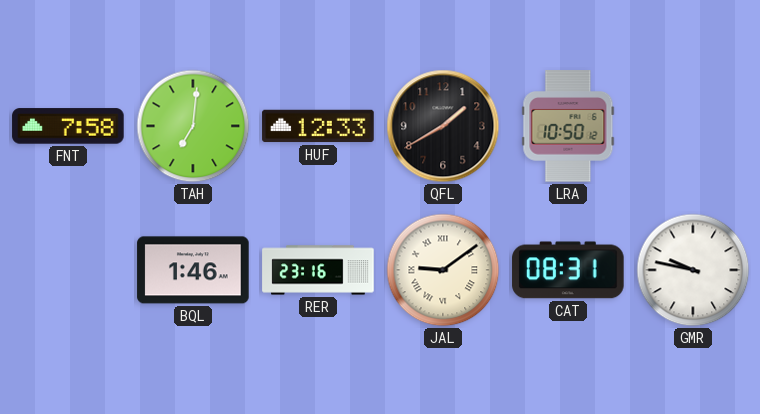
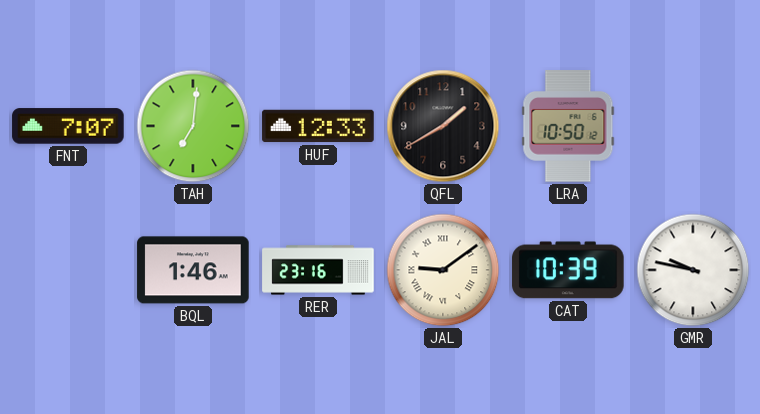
FNT: 7:58 -> 7:07 (68, 126)
CAT: 08:31 -> 10:39 (568, 270)
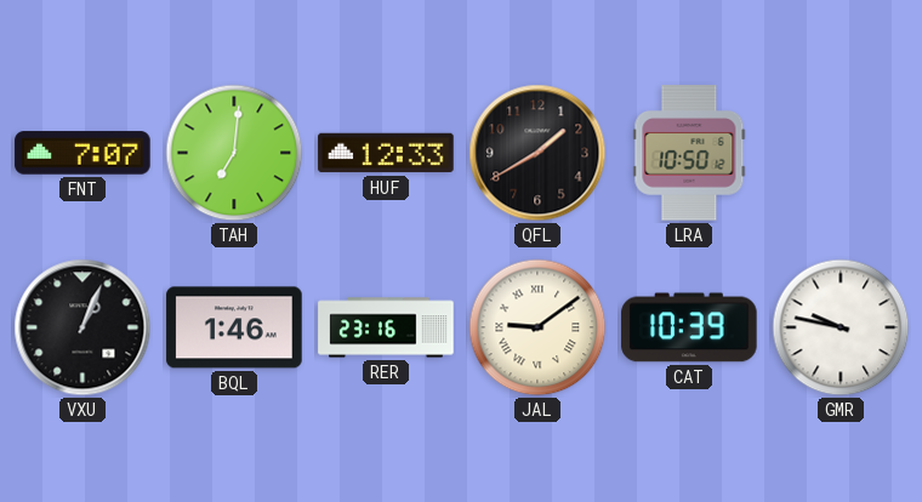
VXU: none -> 1:04 (82, 327)
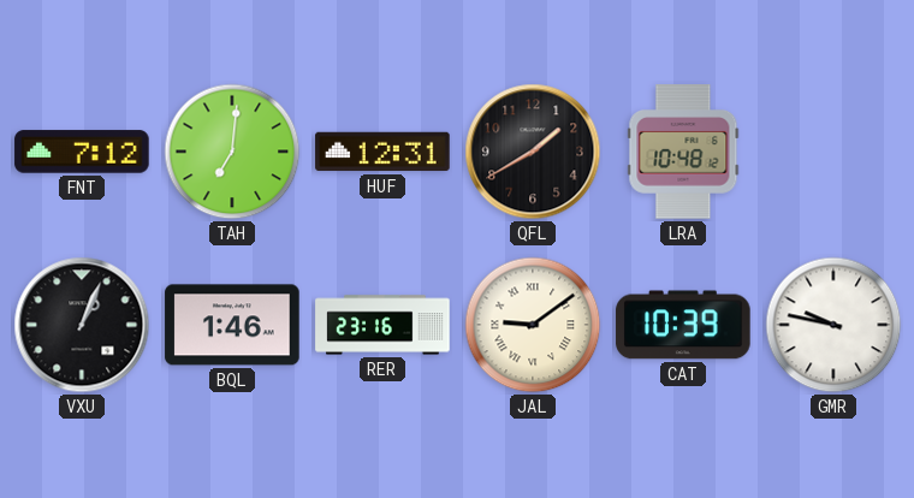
FNT: 7:07 -> 7:12 (82, 152)
HUF: 12:33 -> 12:31 (382, 152)
LRA: 10:50 -> 10:48 (683, 152)
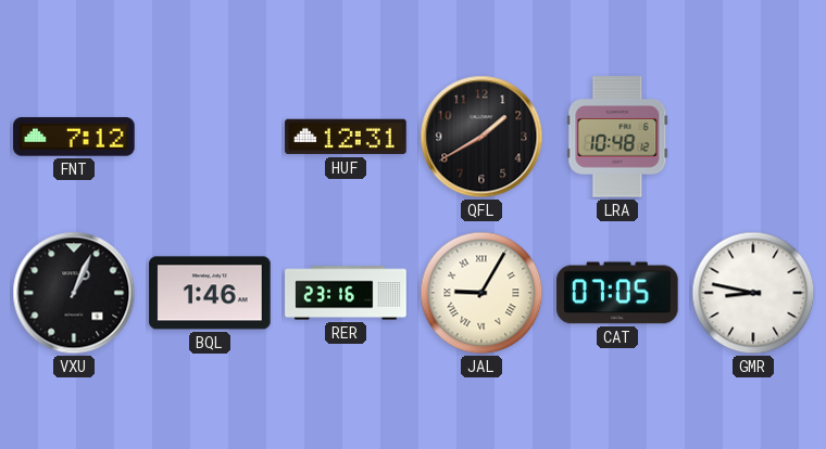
TAH: 7:01 -> none (232, 152)
JAL: 9:09 -> 9:05 (481, 293)
CAT: 10:39 -> 07:05 (617, 293)
GMR: 9:47 -> 8:47 (753, 293)
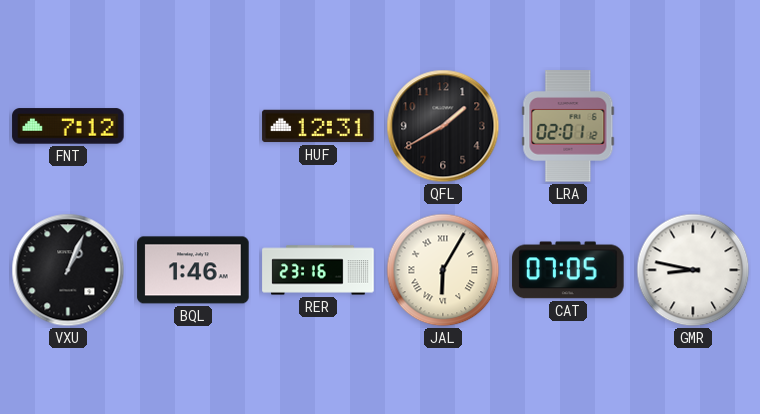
LRA: 10:48 -> 02:01 (568, 126)
JAL: 9:05 -> 6:05 (443, 270)
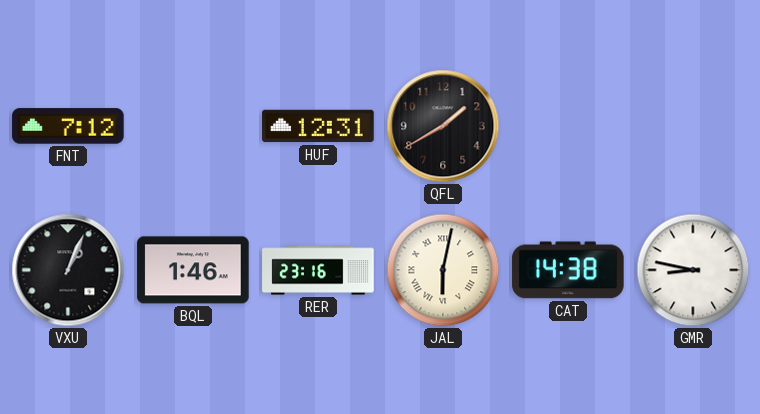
LRA: 02:01 -> none (568, 126)
JAL: 6:05 -> 6:02 (443, 270)
CAT: 07:05 -> 14:38 (568, 270)
